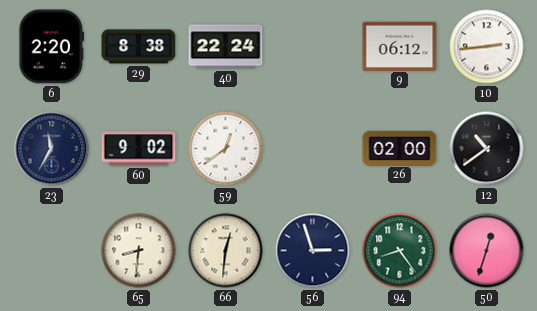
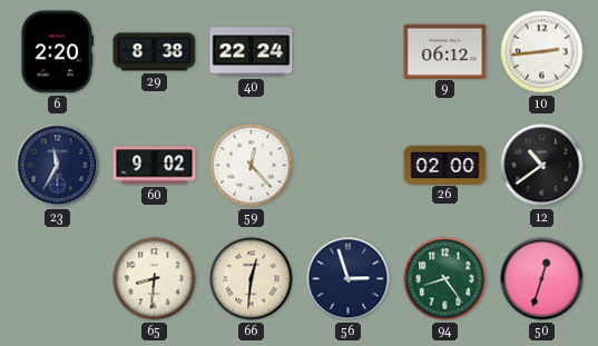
59: 12:39 -> 12:23 (252, 166)
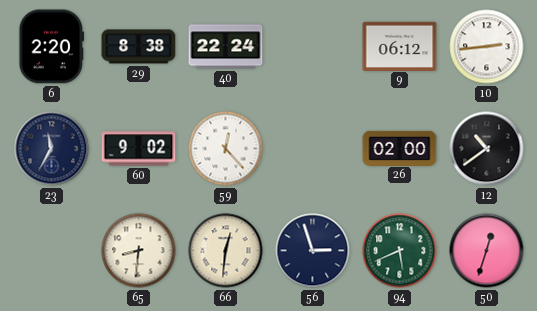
94: 8:24 -> 5:41 (400, 251)
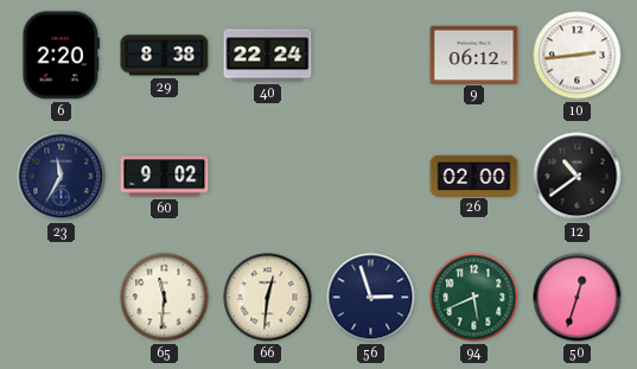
59: 12:23 -> none (226, 149)
65: 8:31 -> 11:31 (165, 298)
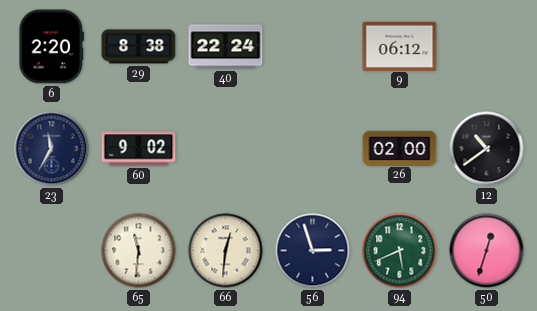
10: 2:44 -> none (578, 56)
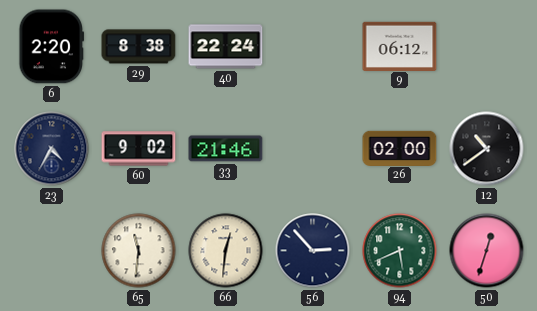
23: 11:35 -> 4:35 (52, 149)
33: none -> 21:46 (226, 149)
56: 2:57 -> 2:53 (313, 251)
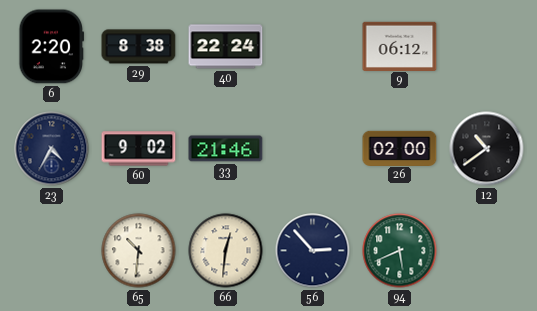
65: 11:31 -> 10:31 (139, 251)
50: 12:33 -> none (487, 251)
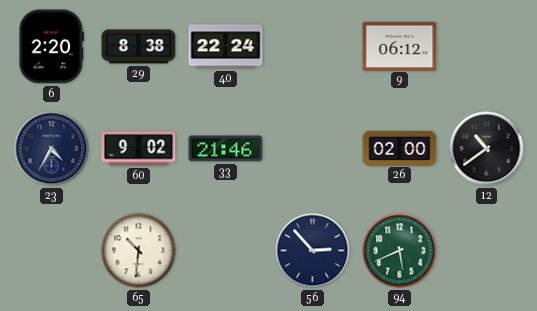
66: 12:31 -> none (226, 251)
